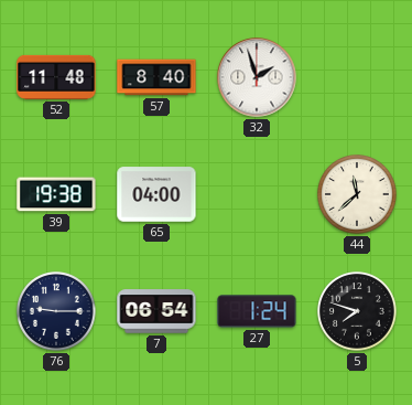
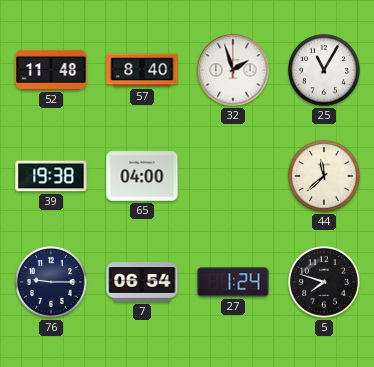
25: none -> 11:05 (325, 71)
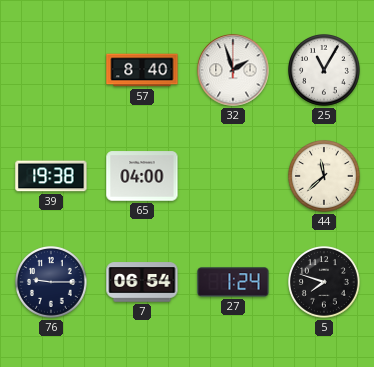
52: 11:48 -> none (51, 70)
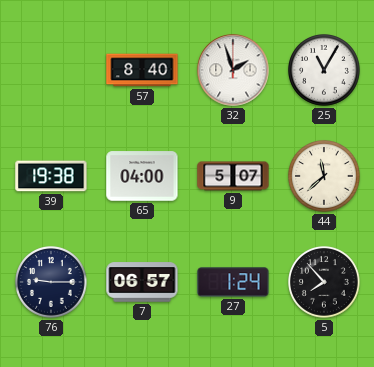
9: none -> 5:07 (233, 176)
7: 06:54 -> 06:57 (142, 282)
5: 7:48 -> 7:53 (325, 283)
